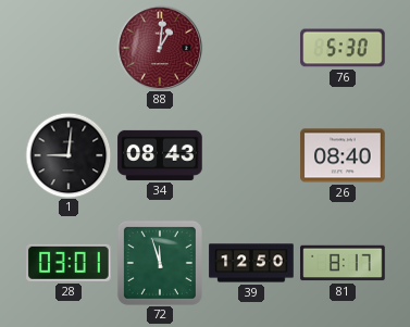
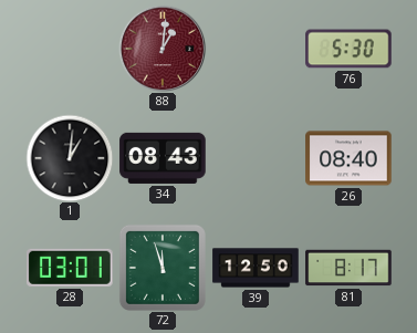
1: 9:01 -> 1:01 (70, 158)
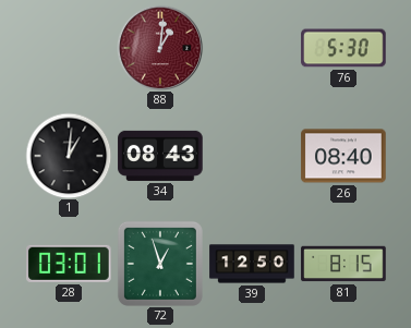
72: 11:57 -> 12:57 (160, 264)
81: 8:17 -> 8:15 (343, 264)
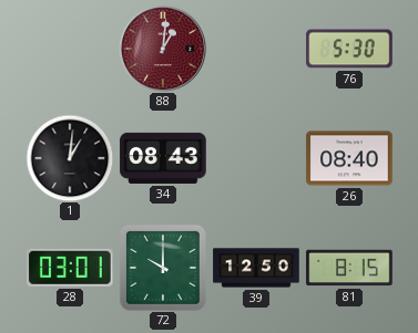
72: 12:57 -> 10:00 (163, 268)
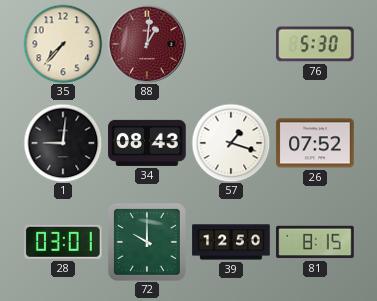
35: none -> 7:37 (63, 44)
1: 1:01 -> 9:01 (63, 143)
57: none -> 1:18 (231, 143)
26: 08:40 -> 07:52 (315, 143)
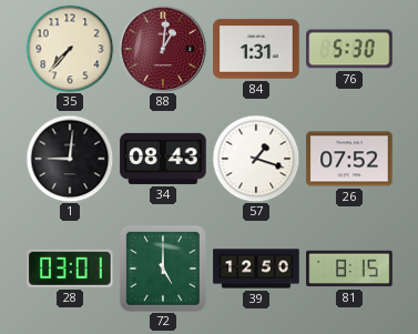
84: none -> 1:31 (256, 49)
72: 10:00 -> 5:00 (163, 269)
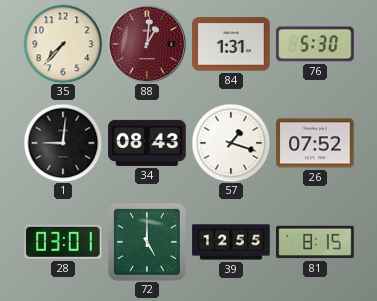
39: 12:50 -> 12:55 (231, 242)
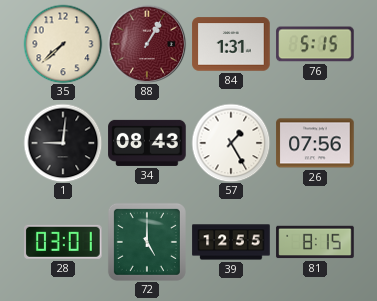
35: 7:37 -> 7:38 (63, 44)
88: 1:01 -> 1:05 (147, 44)
76: 5:30 -> 5:15 (315, 44)
57: 1:18 -> 1:25 (231, 143)
26: 07:52 -> 07:56 (315, 143)
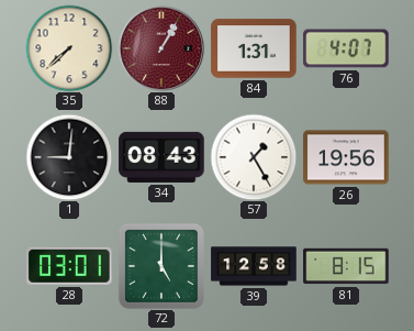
76: 5:15 -> 4:07 (346, 48)
26: 07:56 -> 19:56 (346, 157)
39: 12:55 -> 12:58 (254, 266)
